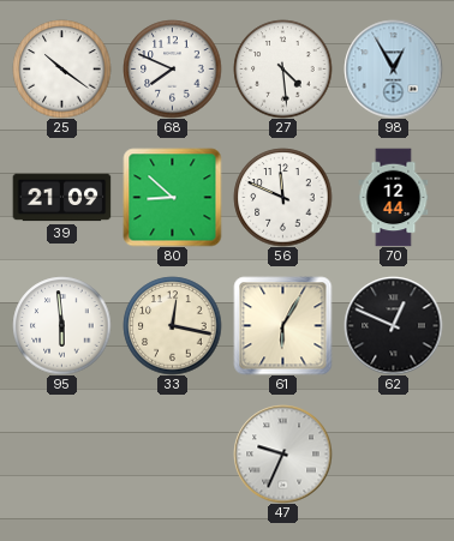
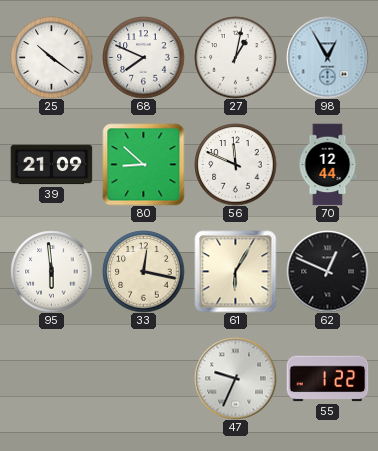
27: 4:29 -> 1:02 (235, 57)
55: none -> 1:22 (327, 379)
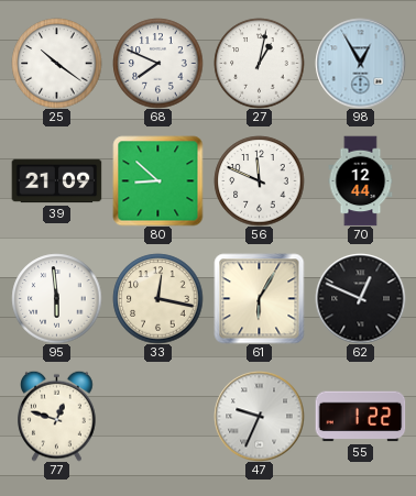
77: none -> 12:48 (57, 416)
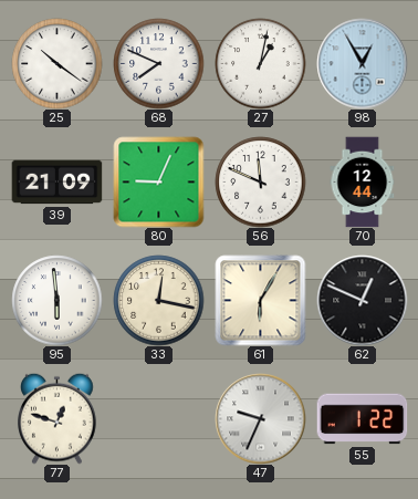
80: 8:52 -> 9:04 (158, 181)
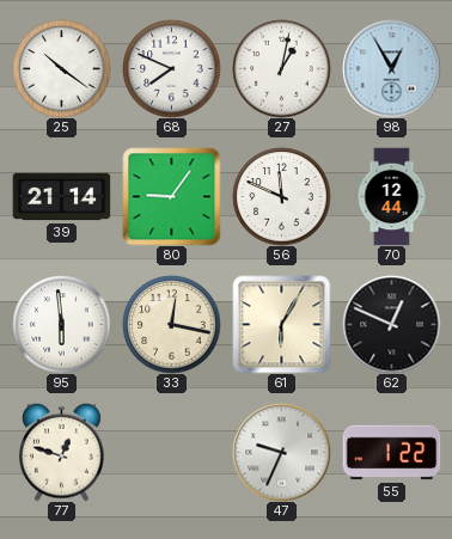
39: 21:09 -> 21:14 (61, 197)
80: 9:04 -> 9:06 (171, 196)
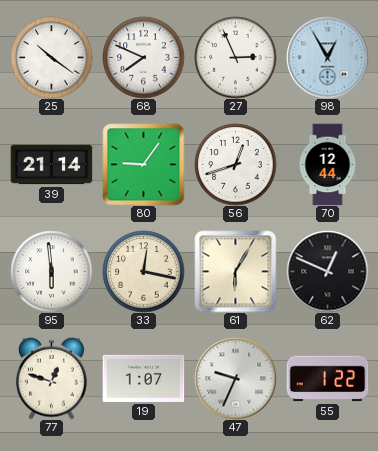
27: 1:02 -> 2:56 (235, 57)
56: 11:49 -> 12:42 (235, 164)
19: none -> 1:07 (143, 378)
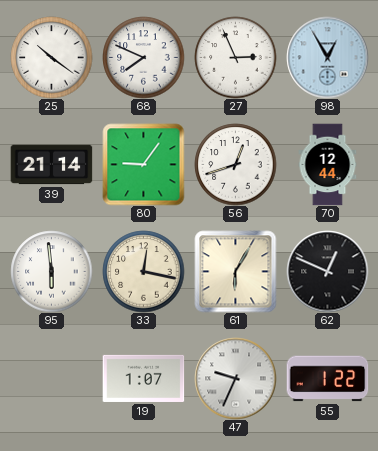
77: 12:48 -> none (52, 378)
